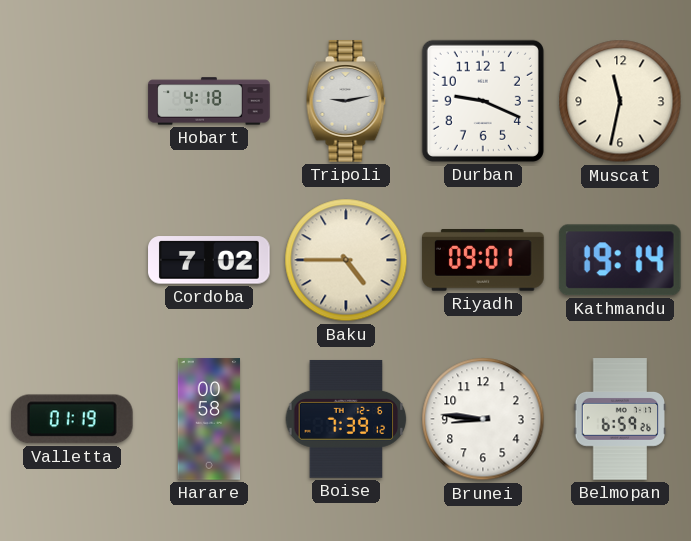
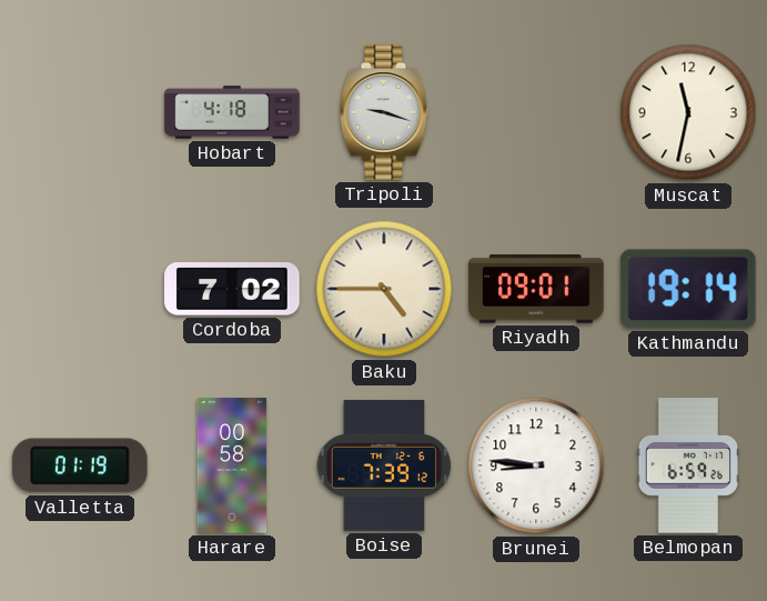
Tripoli: 9:13 -> 9:18 (384, 112)
Durban: 9:19 -> none (483, 101)
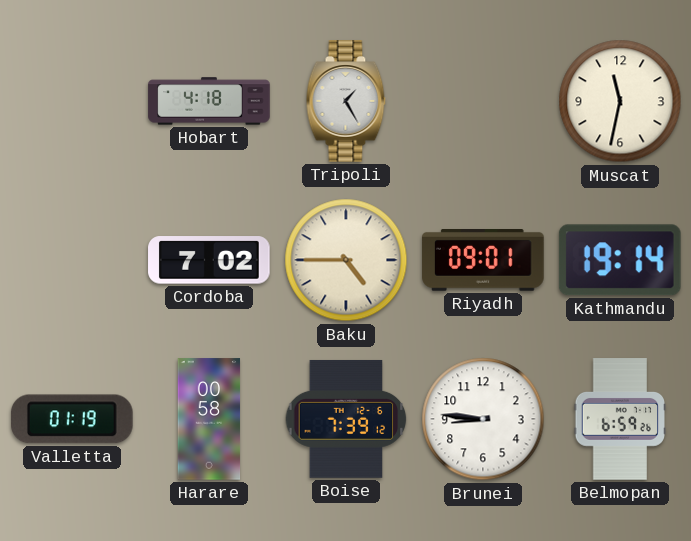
Tripoli: 9:18 -> 1:25 (346, 101)
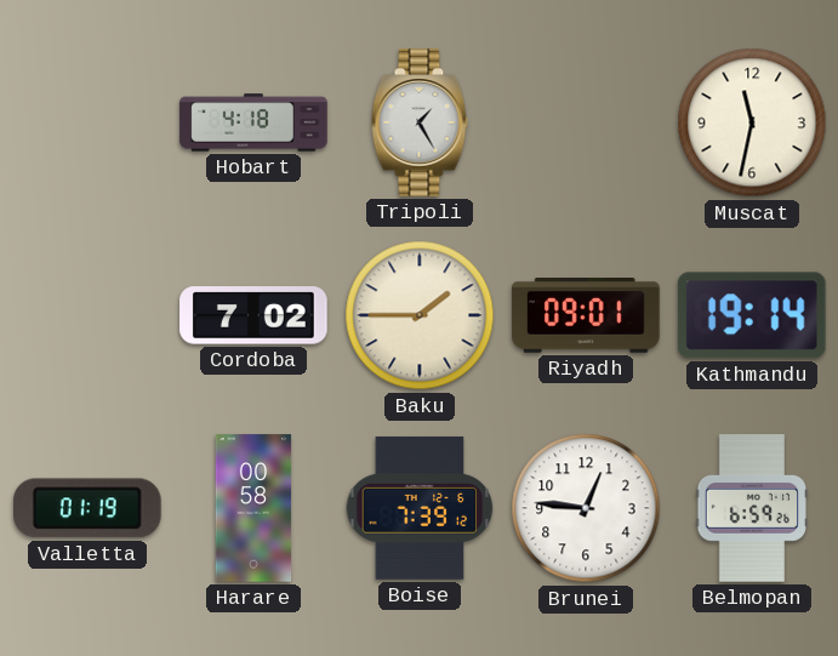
Baku: 4:45 -> 1:45 (420, 315)
Brunei: 8:46 -> 12:46 (586, 508)
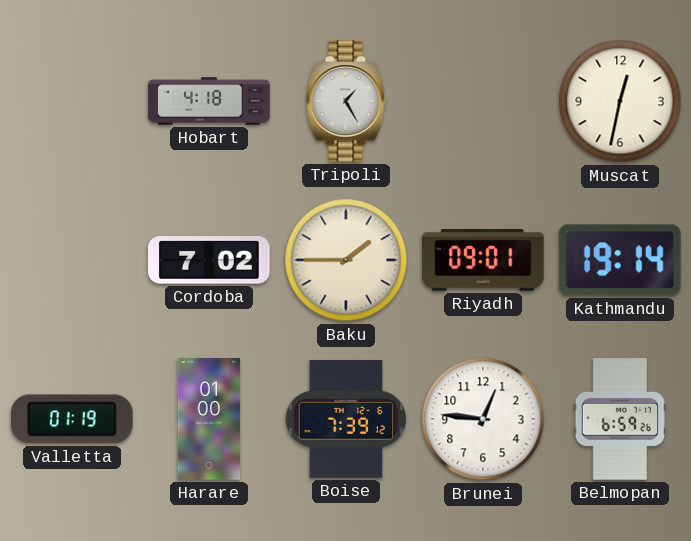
Muscat: 11:32 -> 12:32 (620, 101)
Harare: 00:58 -> 01:00 (209, 419)
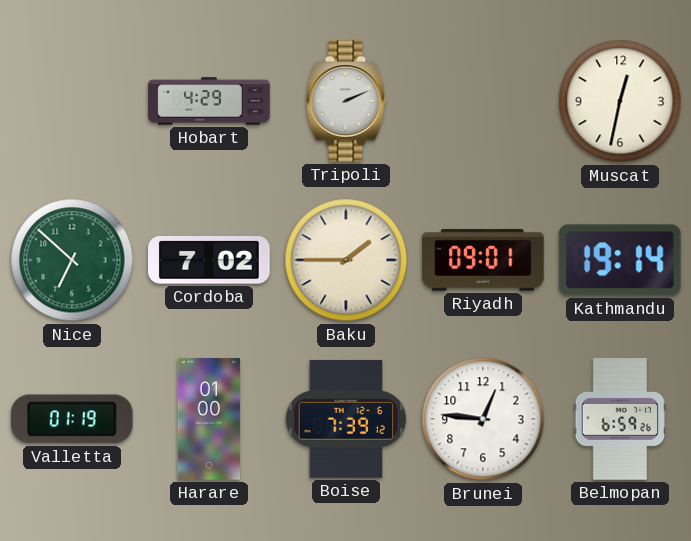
Hobart: 4:18 -> 4:29 (209, 101)
Tripoli: 1:25 -> 2:11 (346, 101)
Nice: none -> 6:52 (72, 260)
